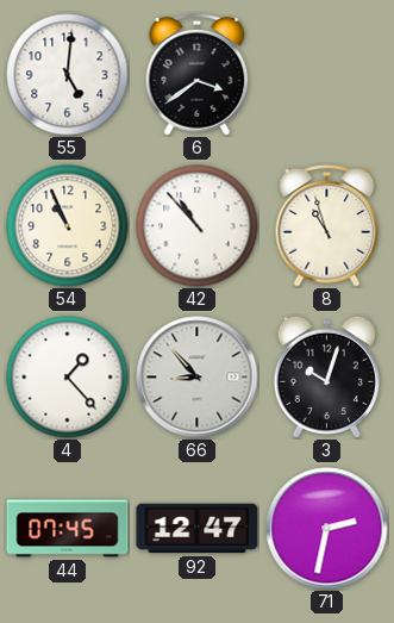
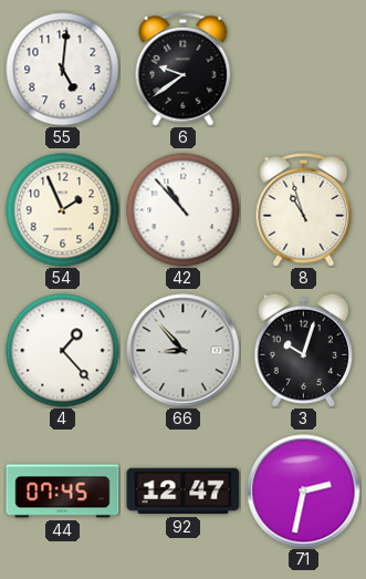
6: 3:39 -> 9:39 (184, 69)
54: 10:56 -> 1:56 (63, 210)
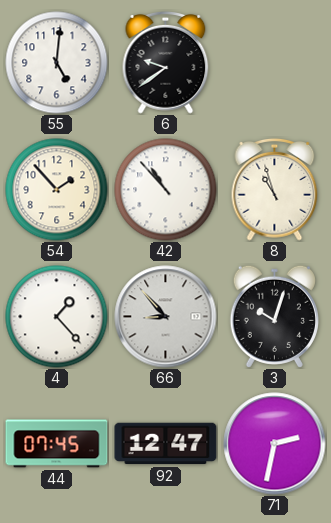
54: 1:56 -> 1:53 (57, 190)
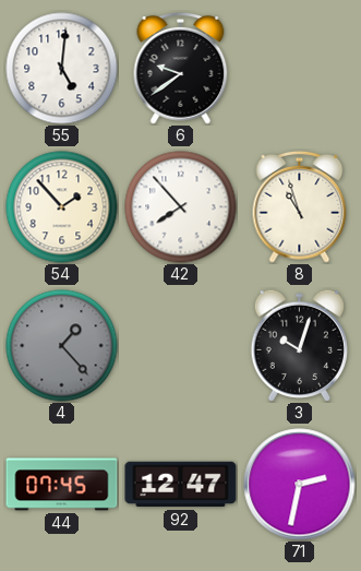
42: 10:53 -> 7:53 (181, 207)
4 dial: white -> grey (62, 346)
66: 8:53 -> none (166, 317)
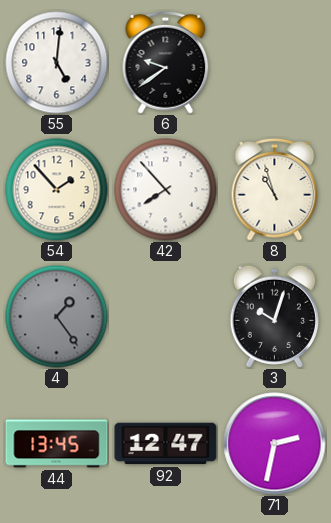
4: 1:23 -> 1:24 (57, 317)
44: 07:45 -> 13:45 (57, 444)
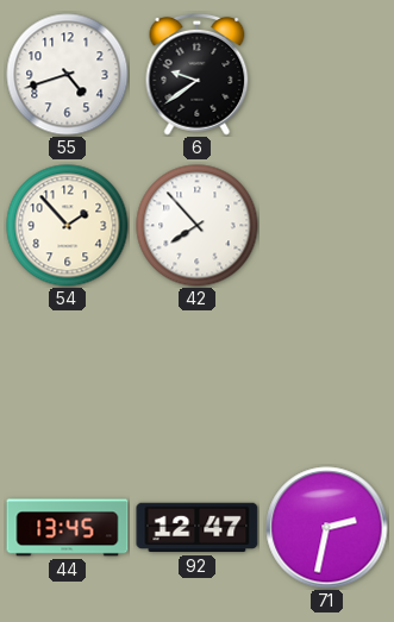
55: 5:01 -> 4:42 (68, 75)
8: 10:57 -> none (275, 189)
4: 1:24 -> none (57, 317)
3: 10:03 -> none (274, 316)
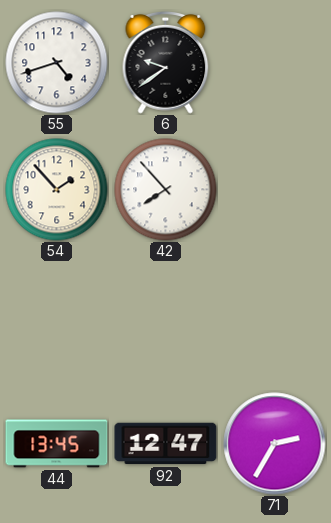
71: 2:32 -> 2:35 (275, 444)
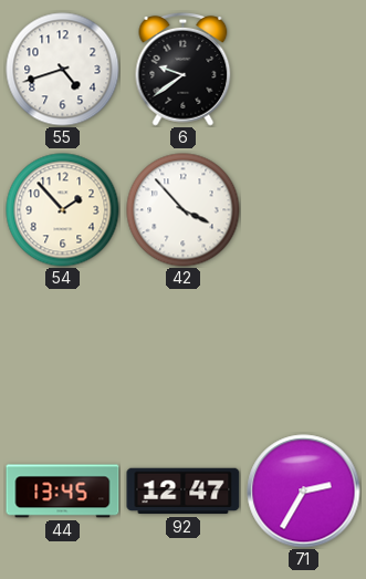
42: 7:53 -> 3:53 (184, 210)
